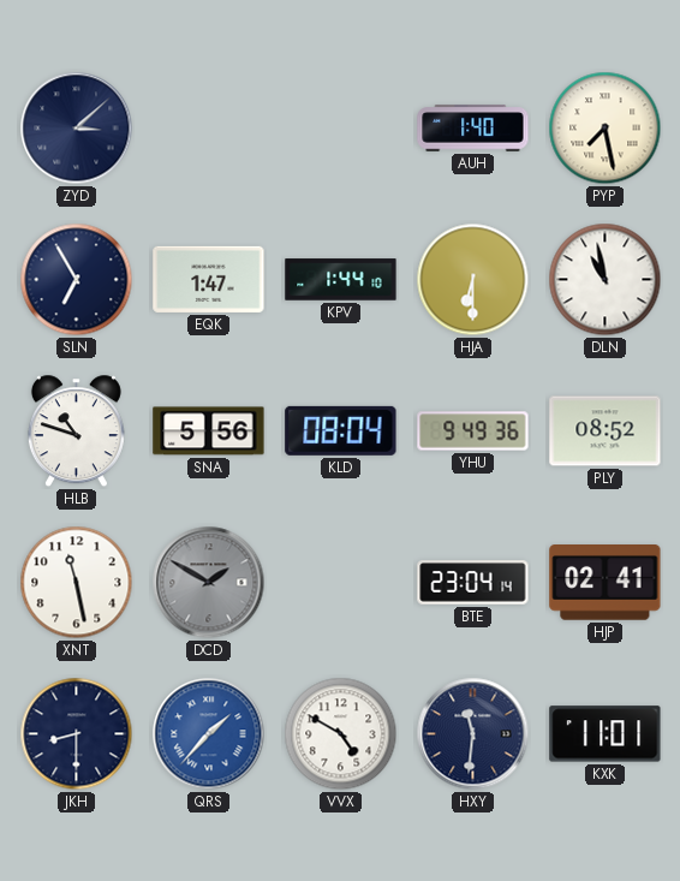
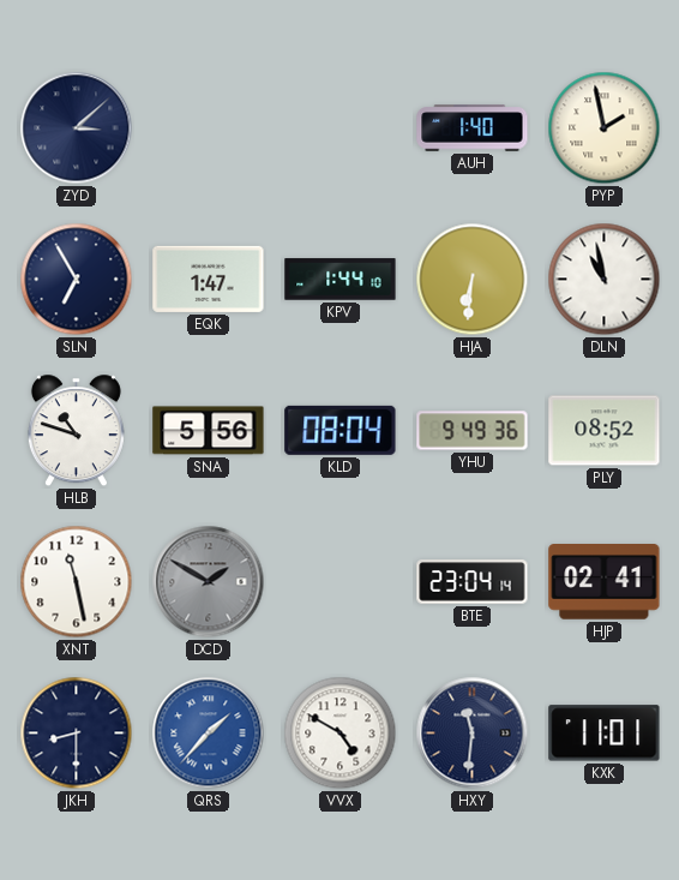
PYP: 7:28 -> 1:58 (605, 128)
HJA: 6:30 -> 6:31 (473, 280)
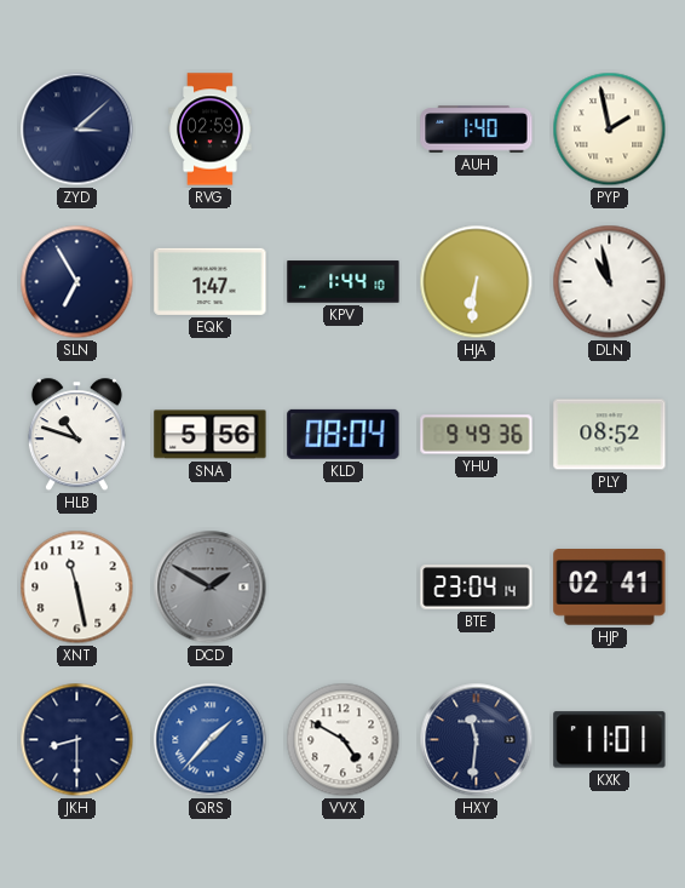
RVG: none -> 02:59 (211, 130)
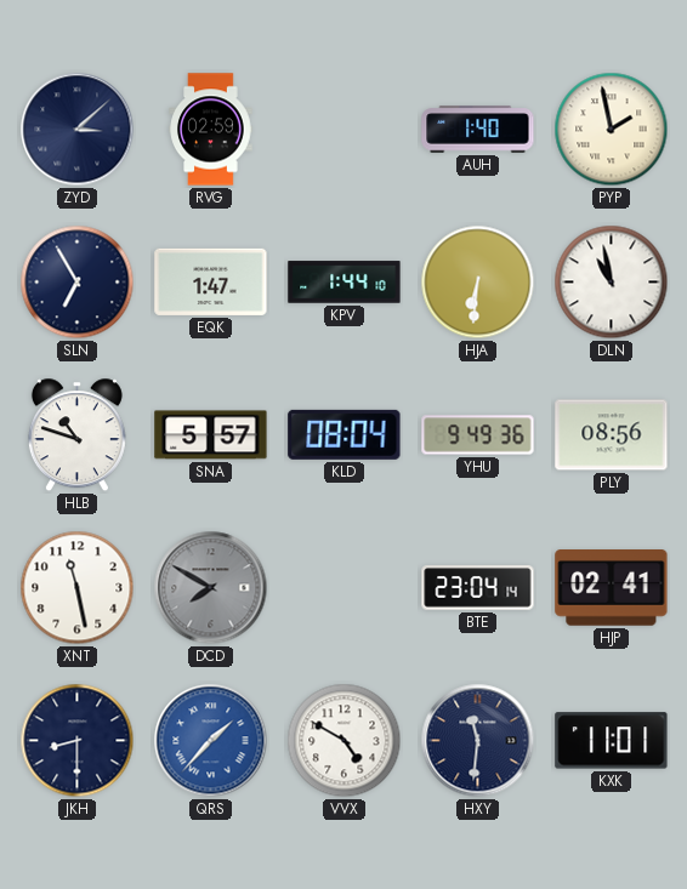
SNA: 5:56 -> 5:57 (211, 435)
PLY: 08:52 -> 08:56 (612, 435)
DCD: 1:50 -> 7:50 (211, 588)
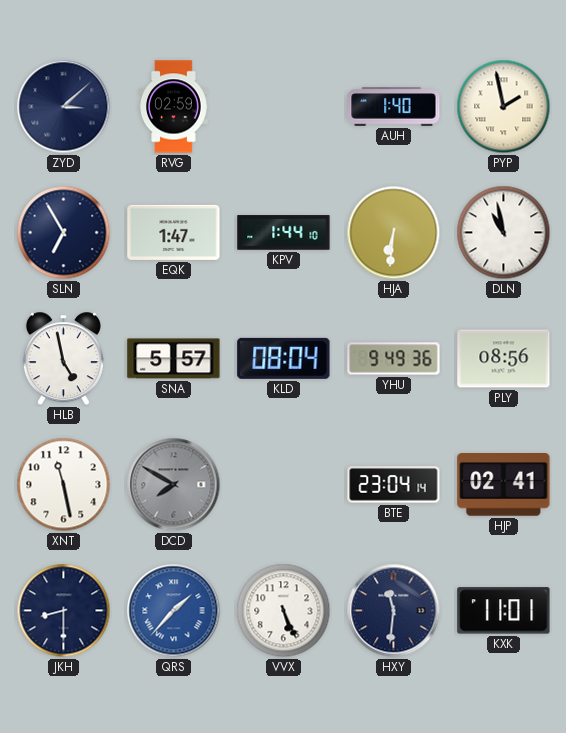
HLB: 10:48 -> 4:58 (63, 359)
VVX: 4:50 -> 5:26 (284, 611)
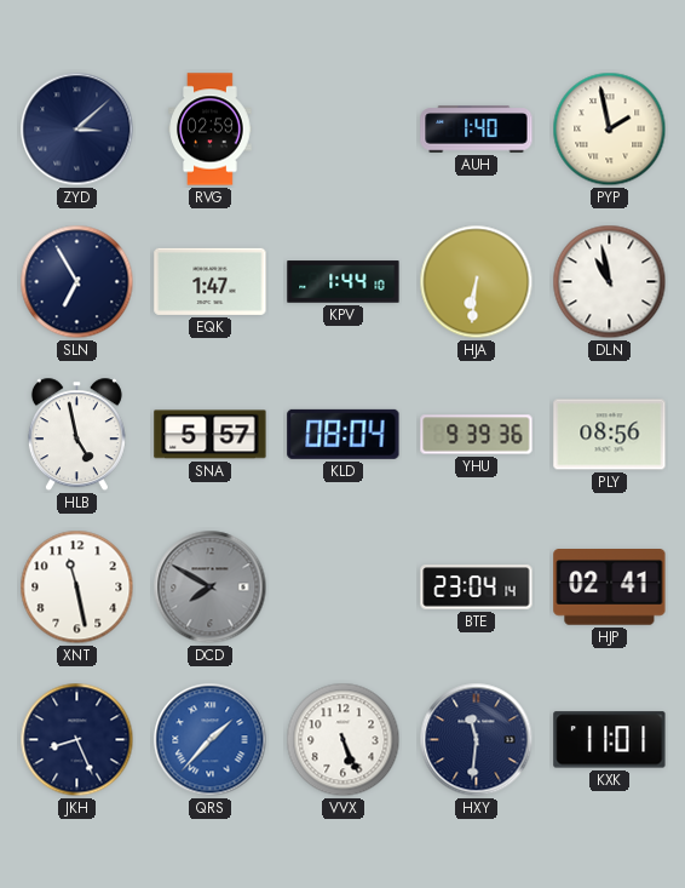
YHU: 9:49 -> 9:39 (477, 435)
JKH: 8:30 -> 8:26 (77, 740)
